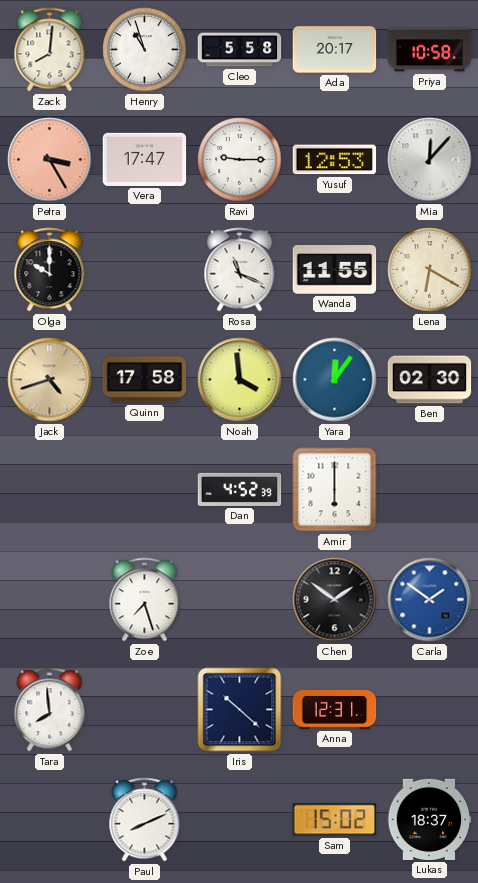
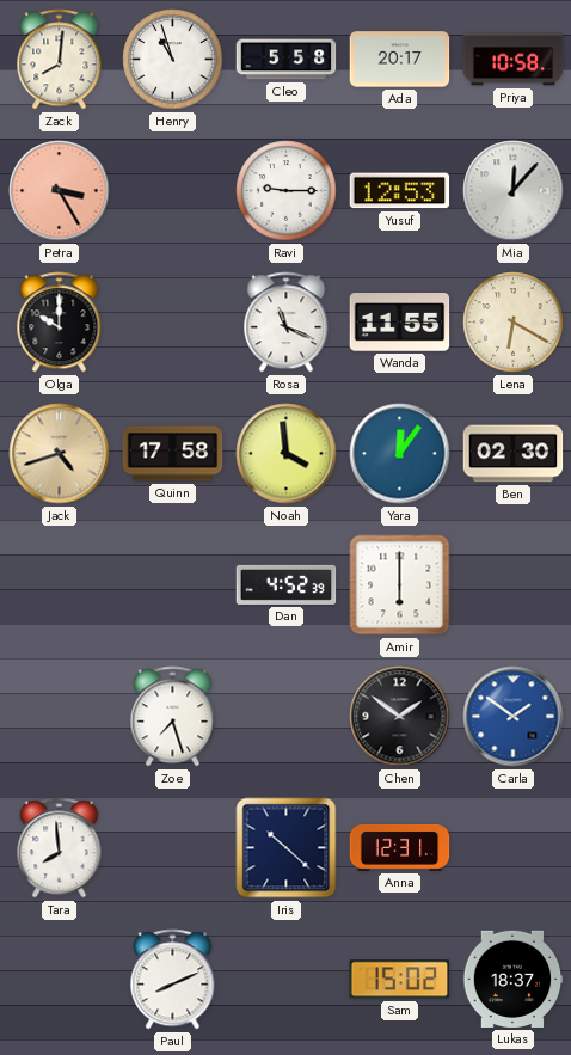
Vera: 17:47 -> none (145, 159)
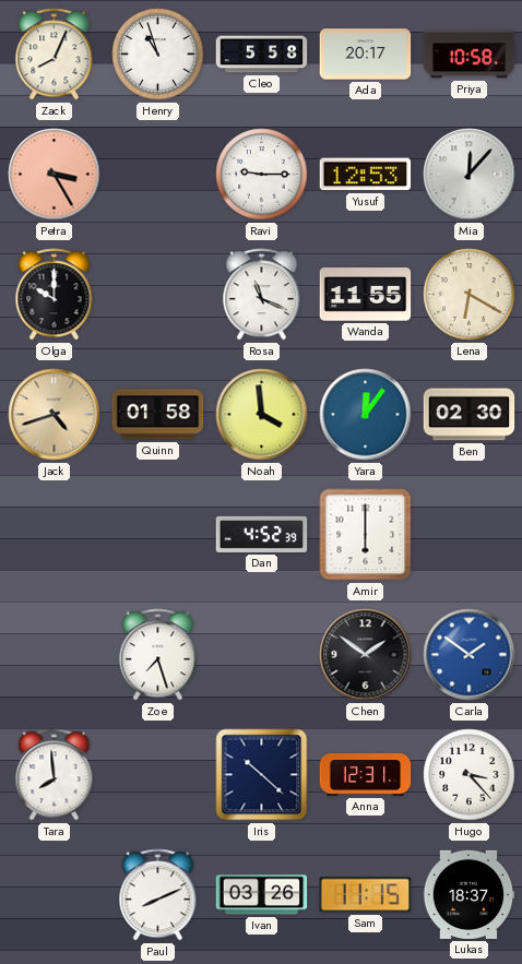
Zack: 8:01 -> 8:04 (55, 55)
Quinn: 17:58 -> 01:58 (158, 415)
Hugo: none -> 3:23 (470, 775)
Ivan: none -> 03:26 (262, 895)
Sam: 15:02 -> 11:15 (366, 895)
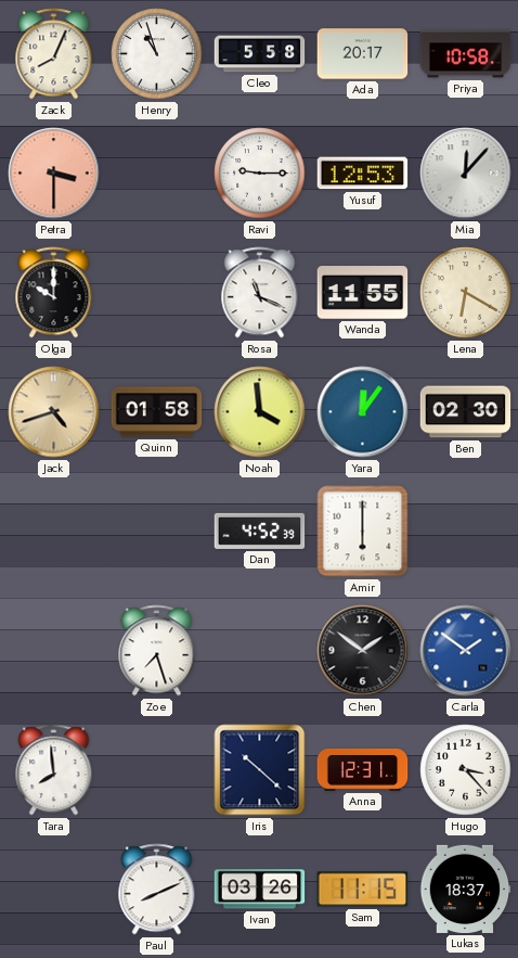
Petra: 3:25 -> 3:30 (54, 174)
